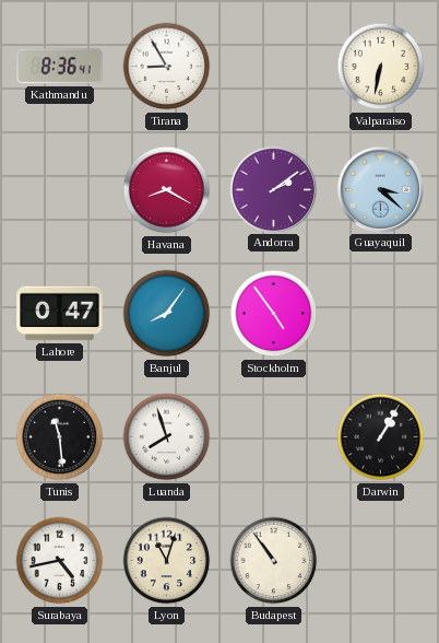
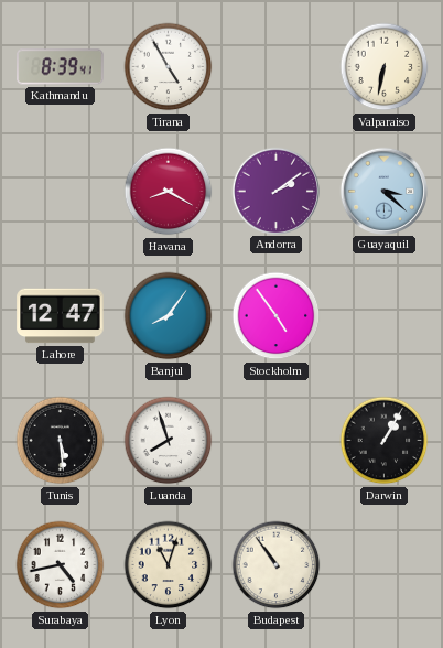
Kathmandu: 8:36 -> 8:39 (61, 67)
Tirana: 8:55 -> 4:55 (169, 67)
Lahore: 0:47 -> 12:47 (61, 316)
Tunis: 11:29 -> 5:29 (61, 441)
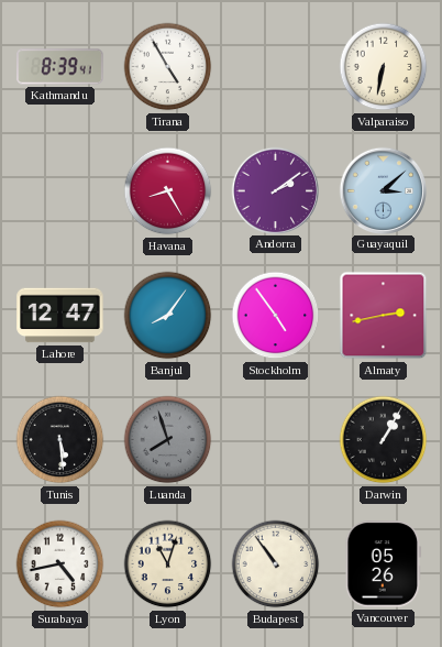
Havana: 8:20 -> 8:25 (168, 191)
Guayaquil: 3:22 -> 3:08 (383, 190)
Almaty: none -> 2:43 (384, 316)
Luanda dial: white -> grey (168, 440)
Vancouver: none -> 05:26 (384, 564)
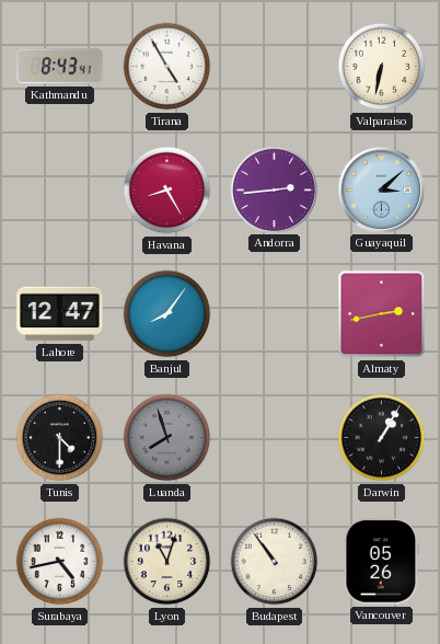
Kathmandu: 8:39 -> 8:43 (60, 67)
Andorra: 2:09 -> 2:44 (274, 189)
Stockholm: 4:54 -> none (276, 316)
Tunis: 5:29 -> 4:30 (60, 438)
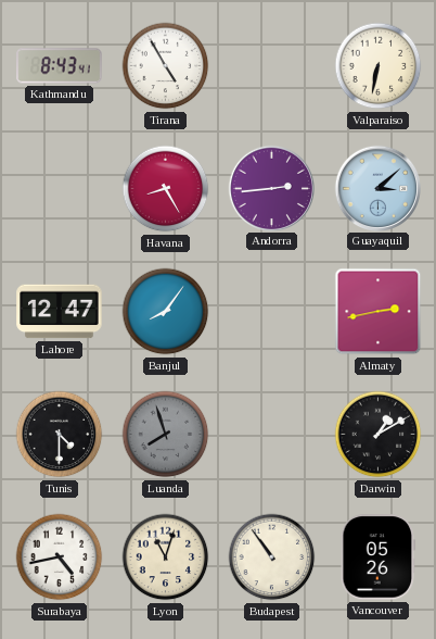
Darwin: 1:05 -> 1:10 (379, 435)
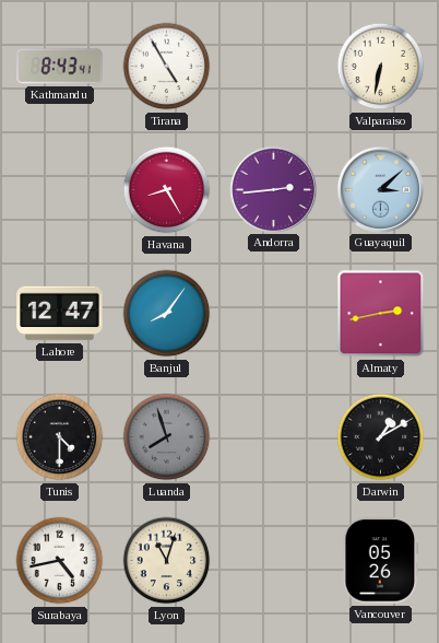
Budapest: 10:54 -> none (272, 557)
